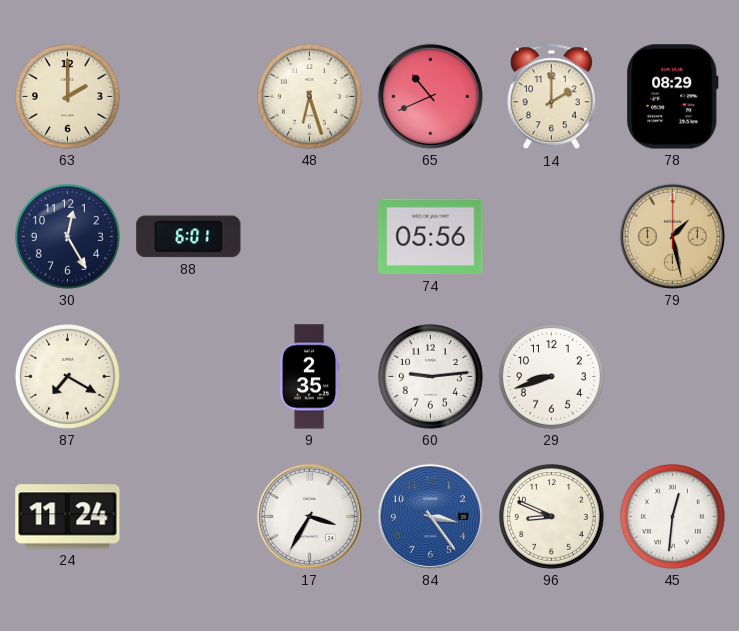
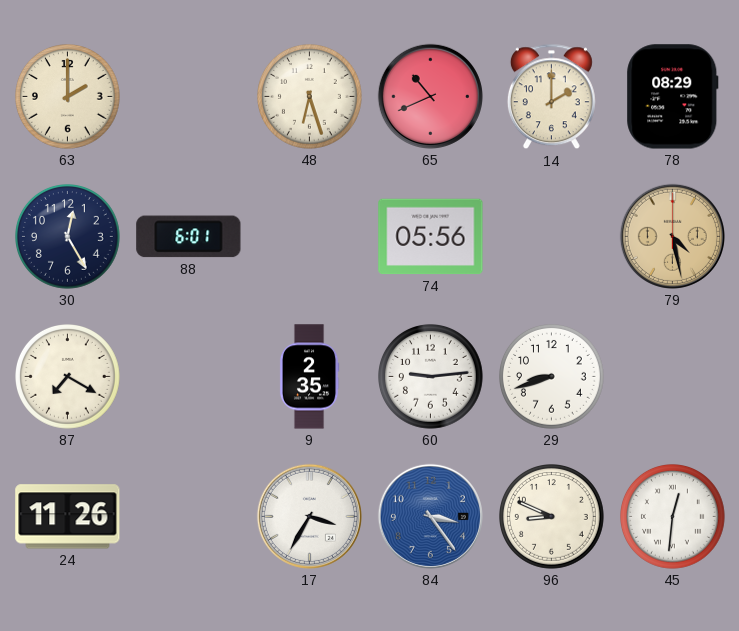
79: 1:28 -> 4:28 (672, 236)
24: 11:24 -> 11:26 (68, 517)
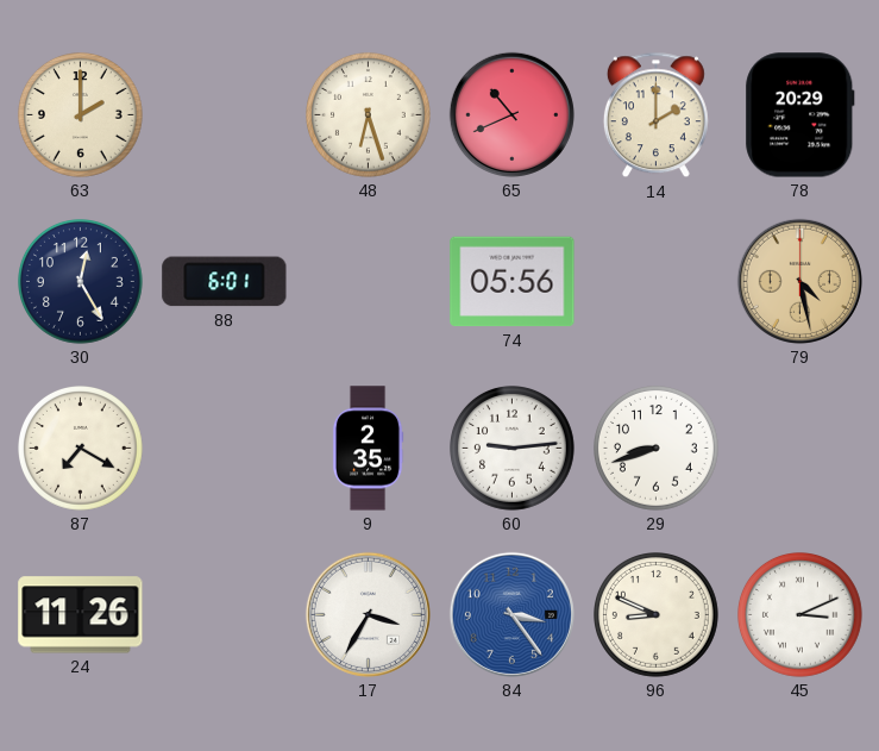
78: 08:29 -> 20:29 (800, 115)
45: 12:31 -> 3:11 (800, 615)
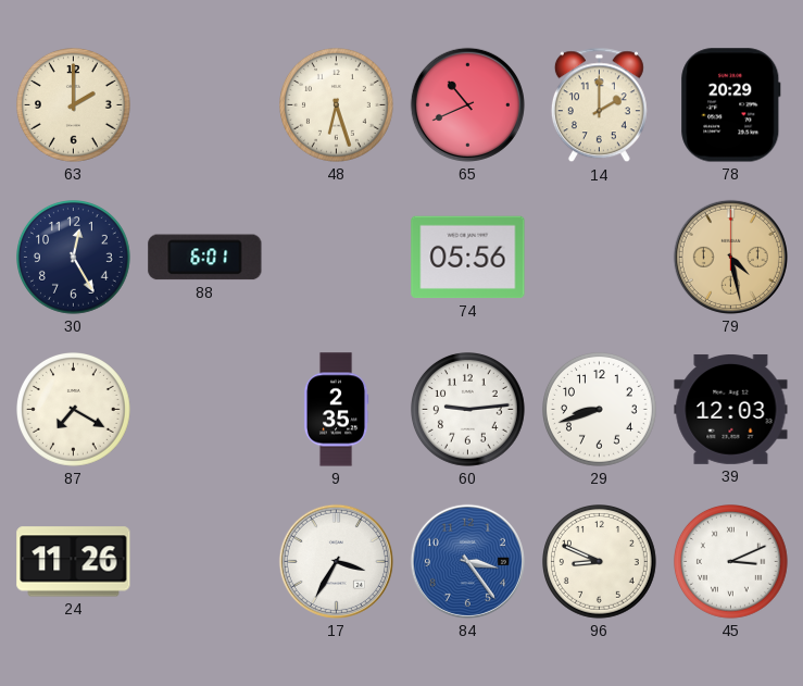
39: none -> 12:03 (731, 409)
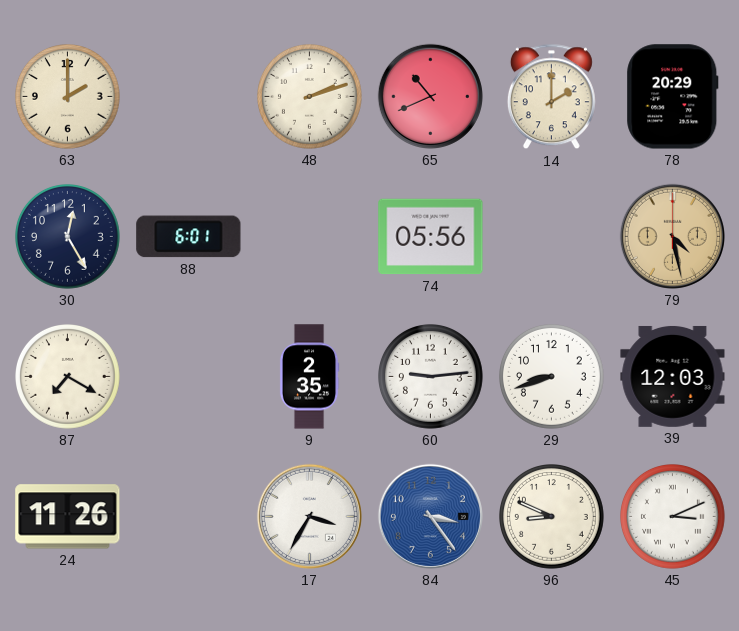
48: 6:27 -> 2:12 (310, 97)
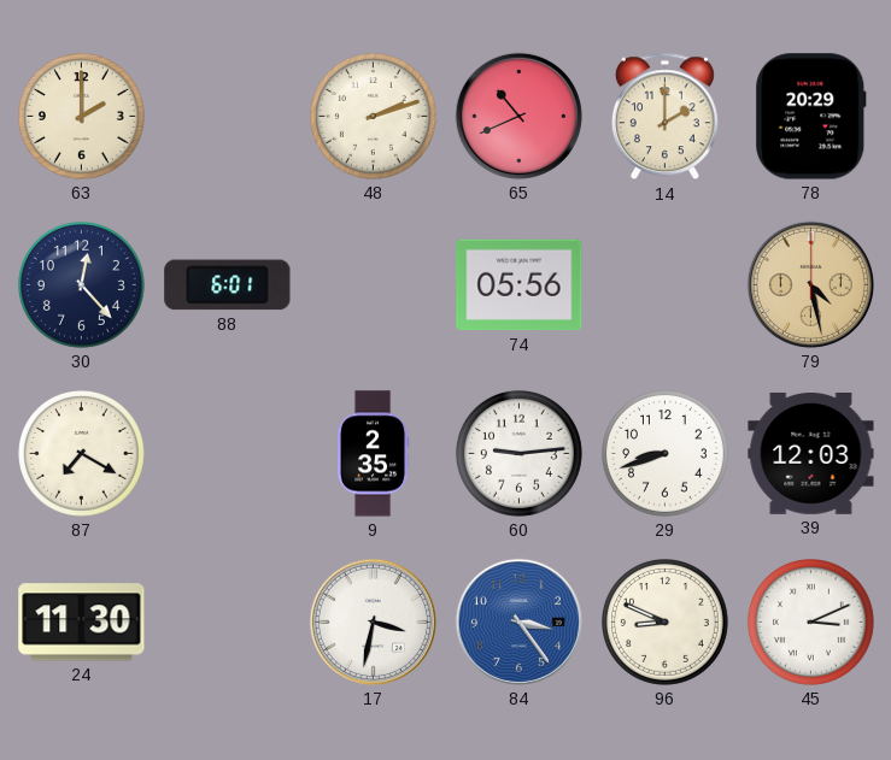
30: 12:25 -> 12:23 (82, 285)
24: 11:26 -> 11:30 (82, 623)
17: 3:35 -> 3:32 (373, 621)
